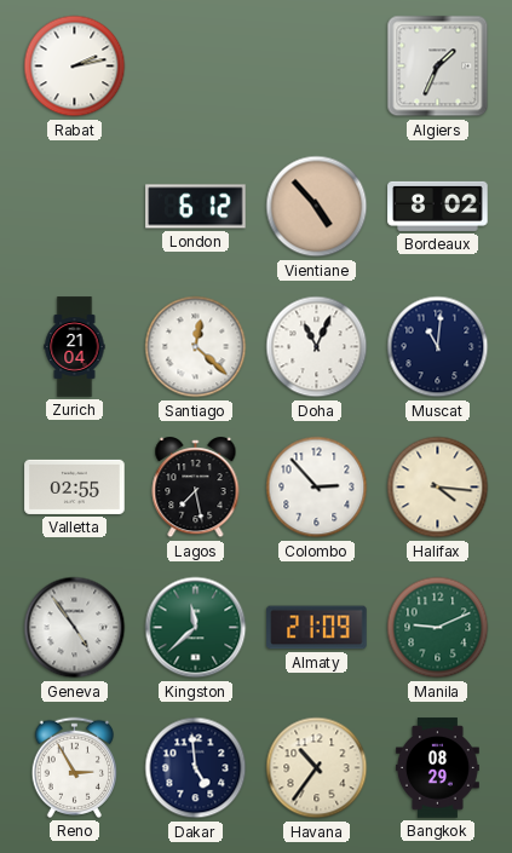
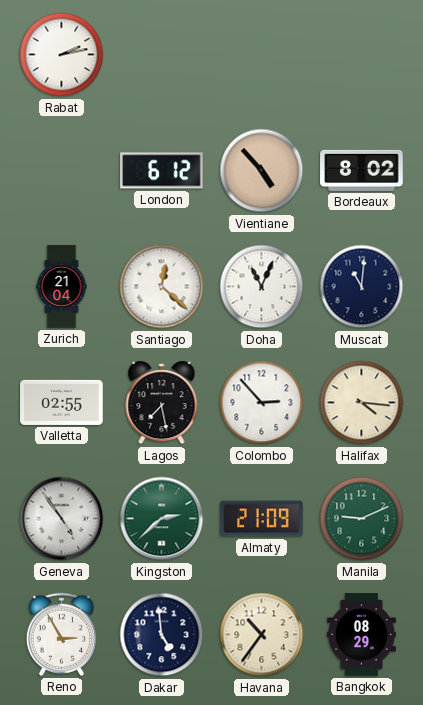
Algiers: 1:34 -> none (438, 67)
Kingston: 11:38 -> 2:38 (162, 519)
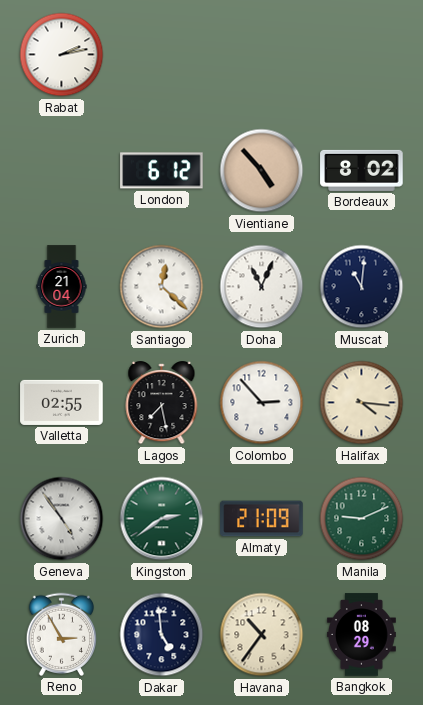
Kingston: 2:38 -> 2:39 (162, 519)
